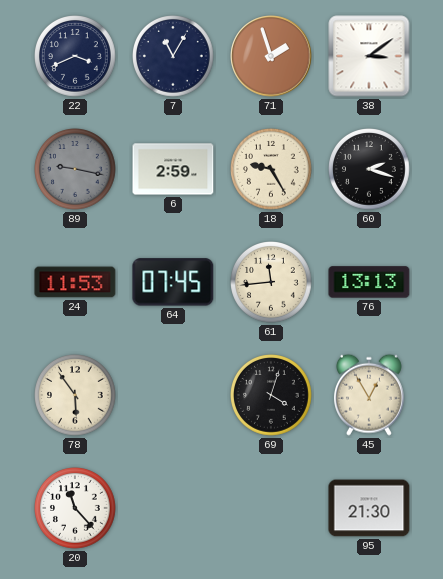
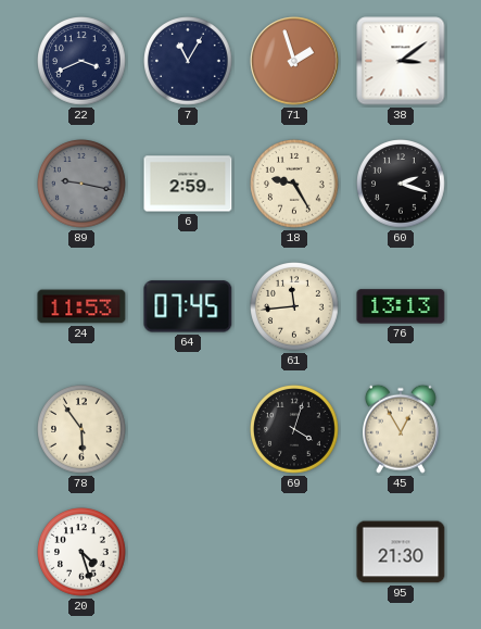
20: 11:23 -> 4:27 (83, 553)
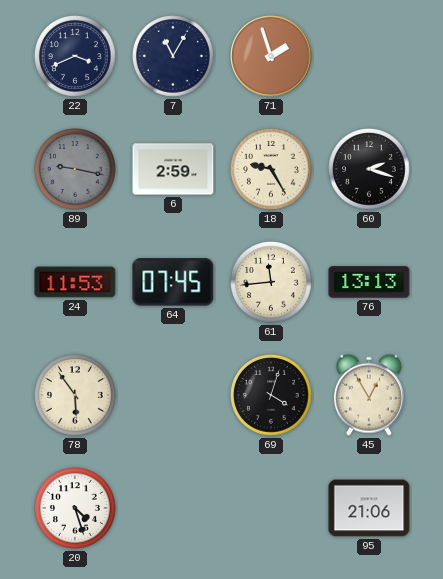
38: 3:09 -> none (401, 61)
95: 21:30 -> 21:06 (369, 508)
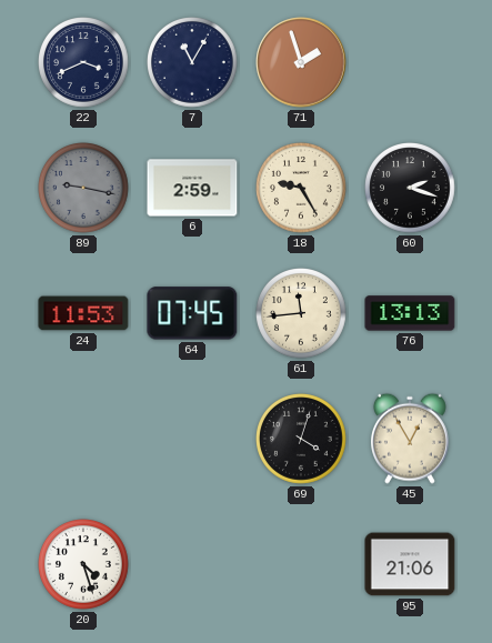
78: 5:54 -> none (76, 396)
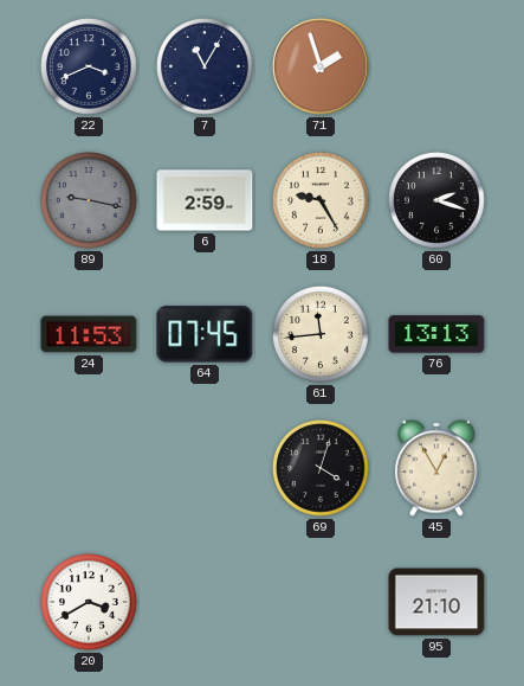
20: 4:27 -> 3:40 (90, 603)
95: 21:06 -> 21:10 (436, 602)
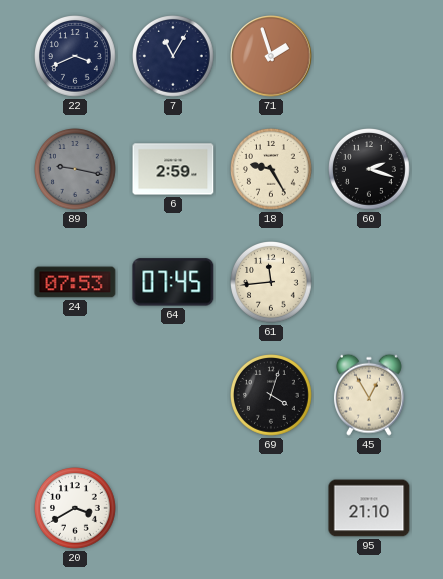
24: 11:53 -> 07:53 (75, 282)
76: 13:13 -> none (436, 334)
